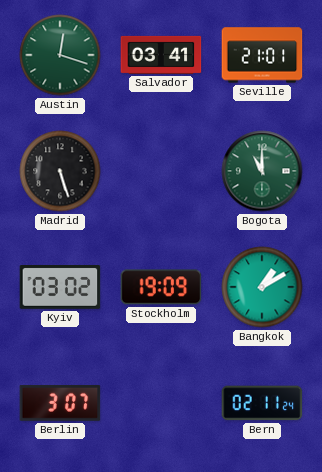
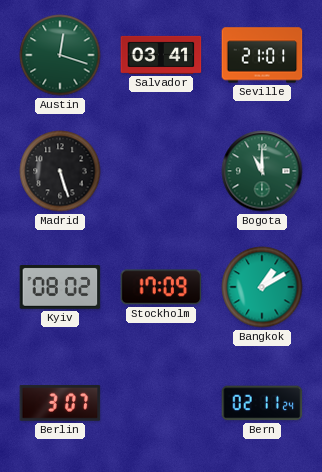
Kyiv: 03:02 -> 08:02 (60, 288)
Stockholm: 19:09 -> 17:09 (161, 287)
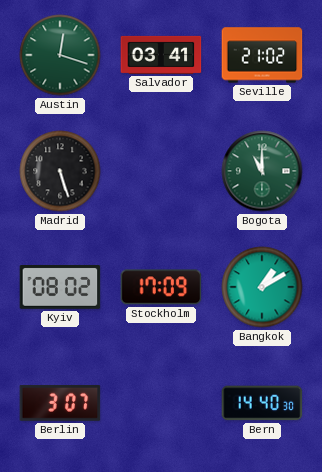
Seville: 21:01 -> 21:02 (262, 55)
Bern: 02:11 -> 14:40 (262, 403)
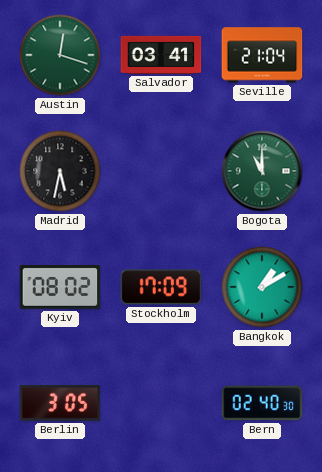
Seville: 21:02 -> 21:04 (262, 55)
Madrid: 5:27 -> 5:32 (60, 171)
Berlin: 3:07 -> 3:05 (60, 403)
Bern: 14:40 -> 02:40 (262, 403)
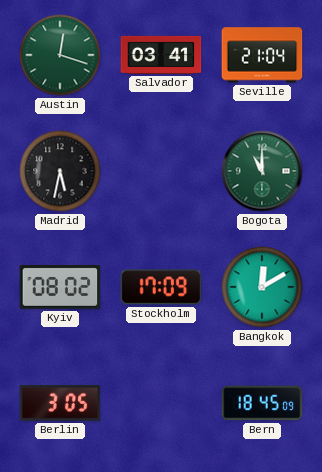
Bangkok: 1:10 -> 12:10 (262, 287)
Bern: 02:40 -> 18:45 (262, 403)
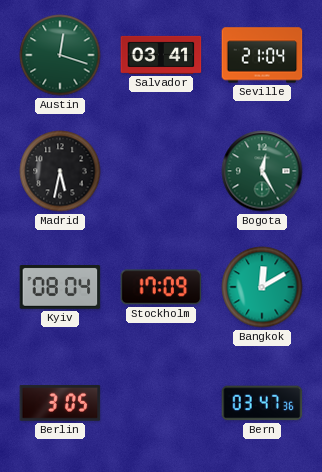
Bogota: 11:00 -> 12:25 (262, 171)
Kyiv: 08:02 -> 08:04 (60, 288)
Bern: 18:45 -> 03:47 (262, 403)
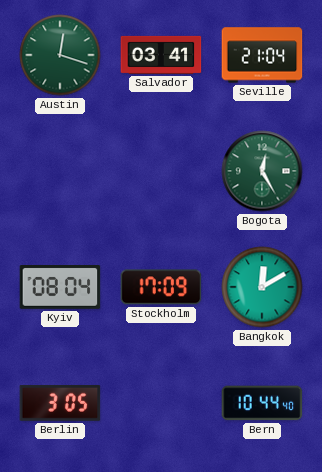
Madrid: 5:32 -> none (60, 171)
Bern: 03:47 -> 10:44 (262, 403)
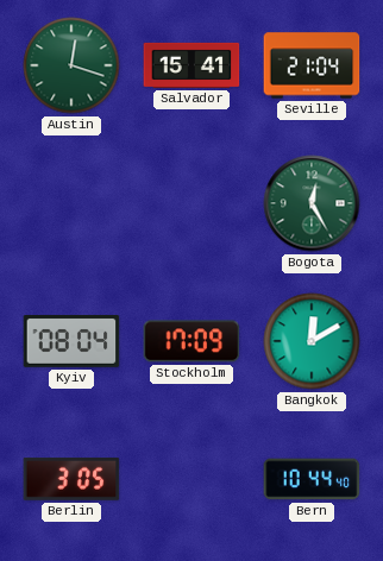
Salvador: 03:41 -> 15:41 (191, 65)
